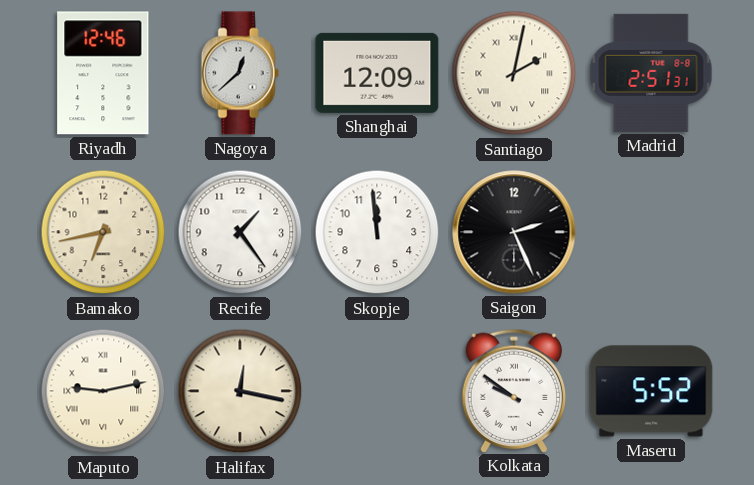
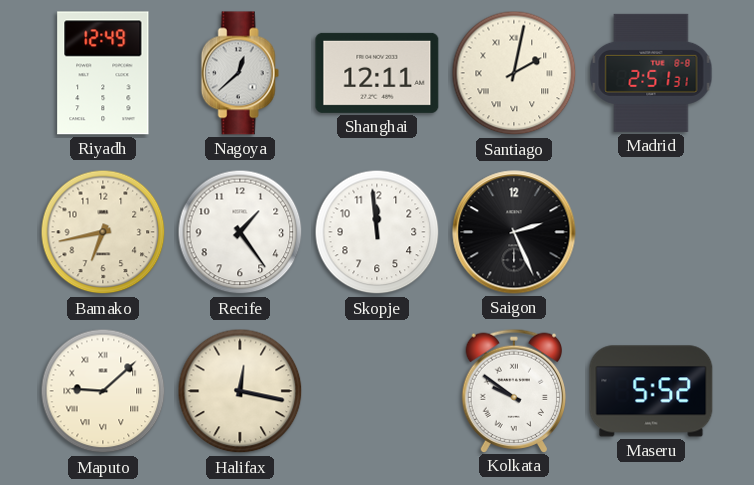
Riyadh: 12:46 -> 12:49 (103, 73)
Shanghai: 12:09 -> 12:11 (377, 73)
Maputo: 9:13 -> 9:08 (103, 391)
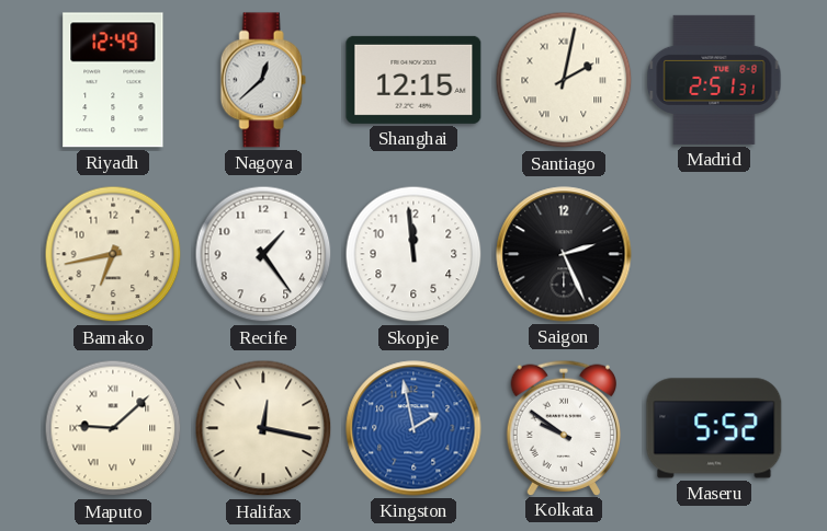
Shanghai: 12:11 -> 12:15 (413, 80)
Kingston: none -> 1:58 (413, 428)
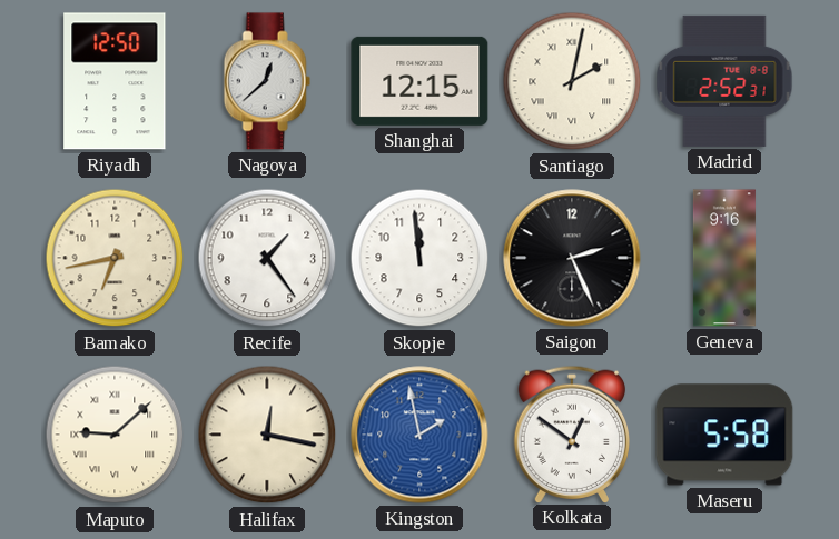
Riyadh: 12:49 -> 12:50 (115, 81)
Madrid: 2:51 -> 2:52 (724, 81)
Geneva: none -> 9:16 (724, 258)
Kolkata: 9:51 -> 12:51 (571, 433)
Maseru: 5:52 -> 5:58 (724, 435)
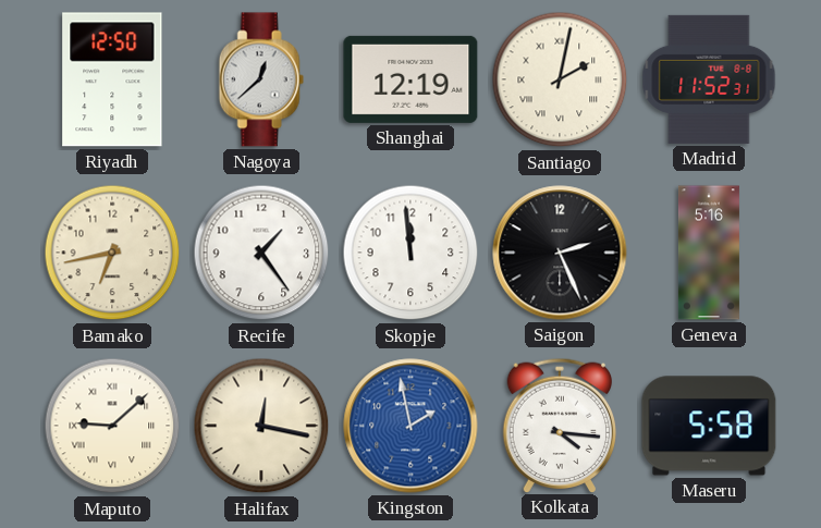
Shanghai: 12:15 -> 12:19 (410, 79)
Madrid: 2:52 -> 11:52 (709, 79)
Geneva: 9:16 -> 5:16 (709, 253)
Kolkata: 12:51 -> 4:16 (559, 425)
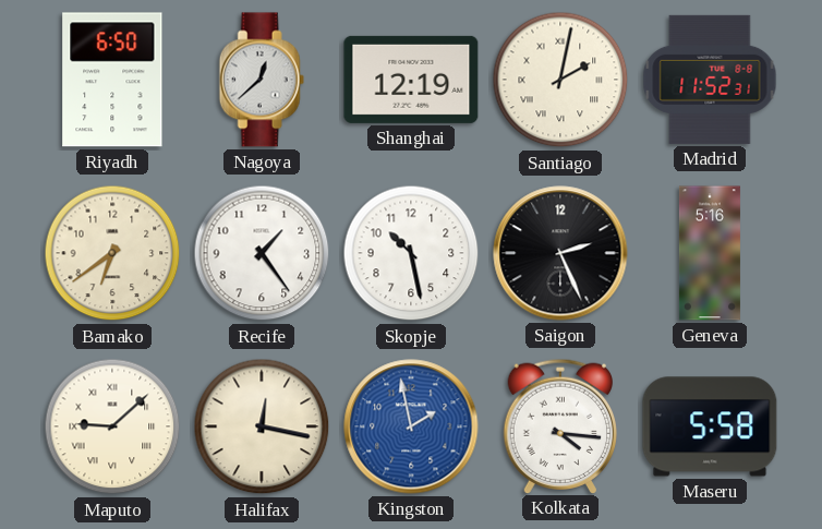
Riyadh: 12:50 -> 6:50 (112, 80)
Bamako: 6:43 -> 6:39 (112, 253)
Skopje: 11:59 -> 10:28 (411, 253)
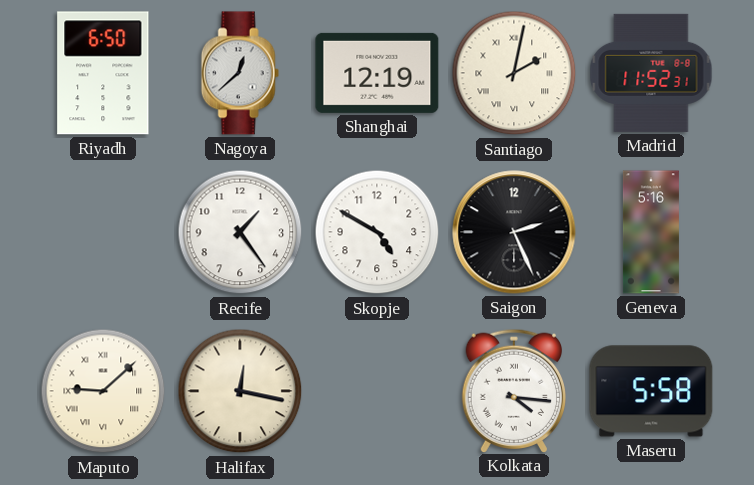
Bamako: 6:39 -> none (112, 253)
Skopje: 10:28 -> 4:50 (377, 232)
Kingston: 1:58 -> none (411, 426)
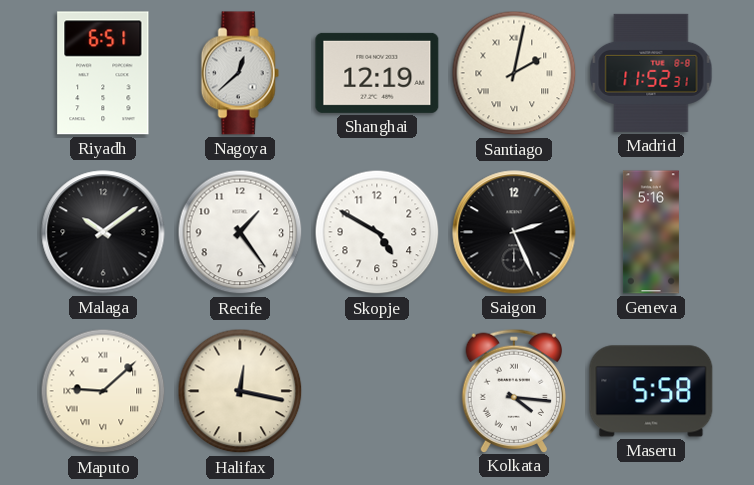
Riyadh: 6:50 -> 6:51 (103, 73)
Malaga: none -> 10:09 (103, 232)
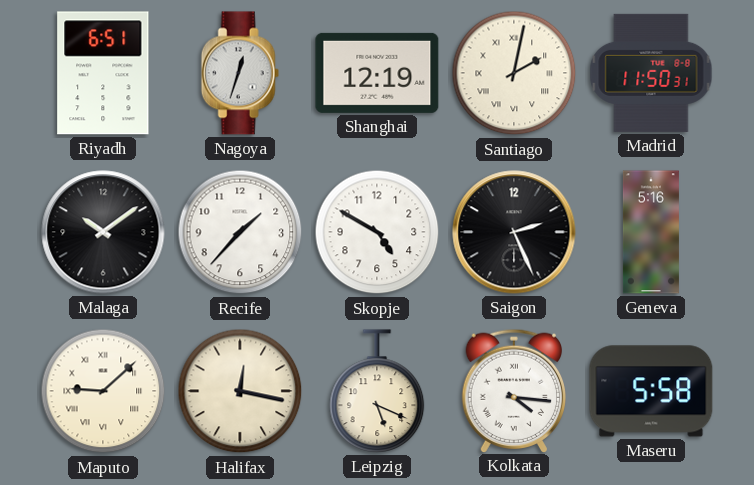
Nagoya: 12:38 -> 12:33 (240, 73)
Madrid: 11:52 -> 11:50 (651, 73)
Recife: 1:24 -> 1:37 (240, 232)
Leipzig: none -> 5:19 (377, 391)
